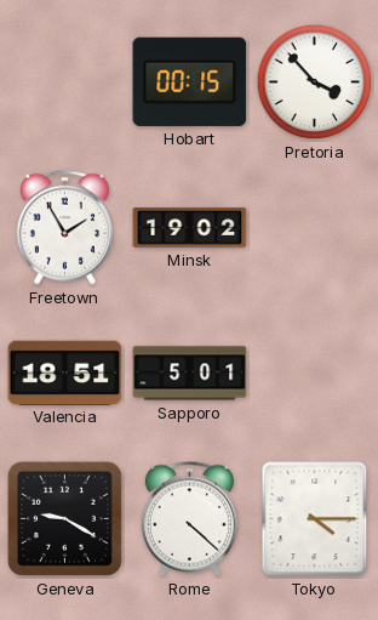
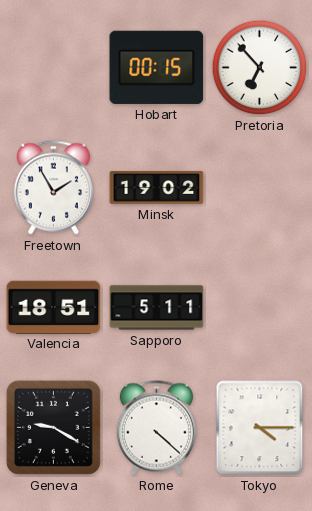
Pretoria: 3:53 -> 6:53 (260, 68)
Sapporo: 5:01 -> 5:11 (157, 308)
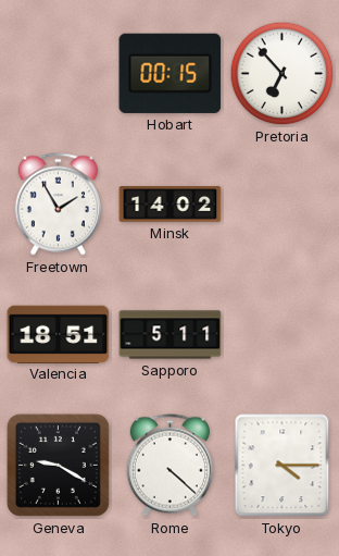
Minsk: 19:02 -> 14:02 (171, 205)
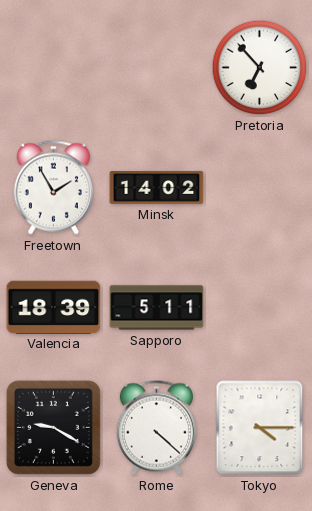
Hobart: 00:15 -> none (171, 73)
Valencia: 18:51 -> 18:39 (54, 307)
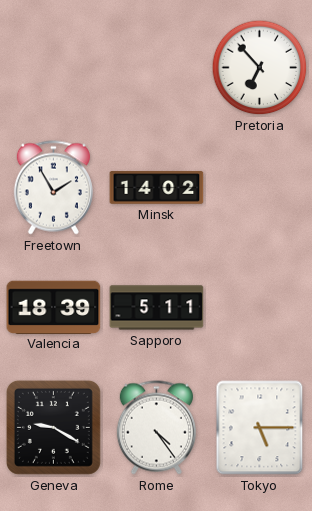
Rome: 4:22 -> 4:24 (156, 428)
Tokyo: 4:15 -> 5:15 (260, 428)
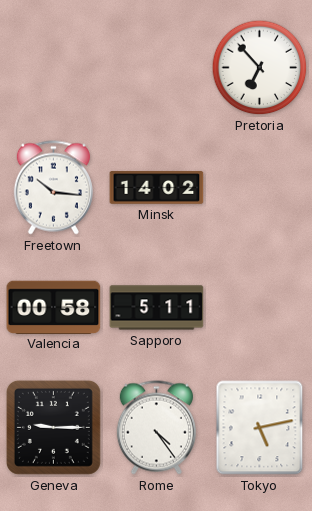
Freetown: 1:55 -> 10:16 (53, 188)
Valencia: 18:39 -> 00:58 (54, 307)
Geneva: 9:20 -> 9:15 (53, 427)
Tokyo: 5:15 -> 5:13 (260, 428)
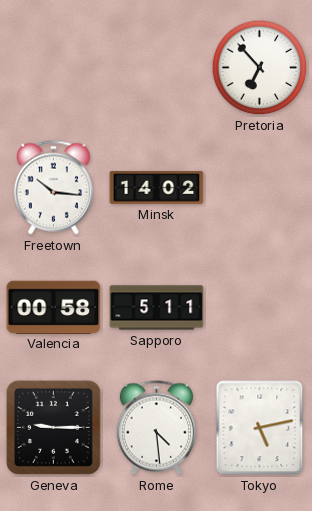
Rome: 4:24 -> 4:29 (156, 428)
